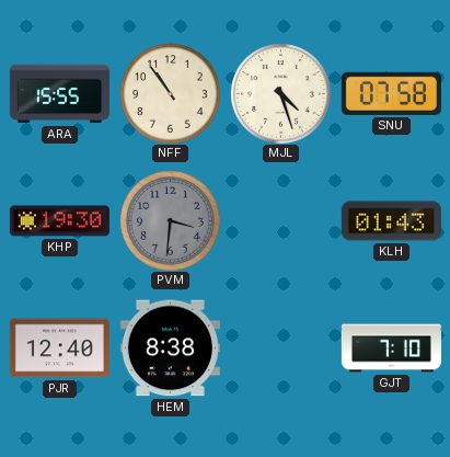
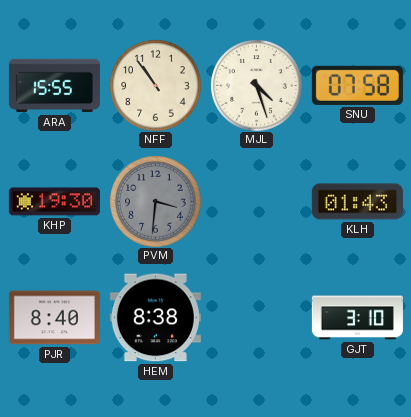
PJR: 12:40 -> 8:40 (54, 318)
GJT: 7:10 -> 3:10 (357, 318)
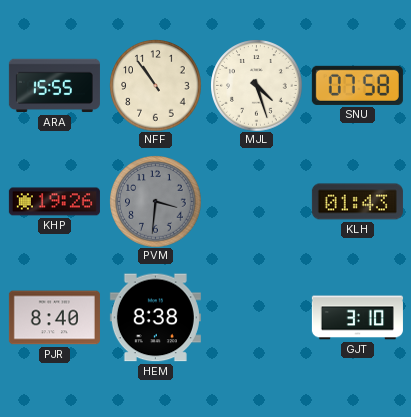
KHP: 19:30 -> 19:26 (54, 202)
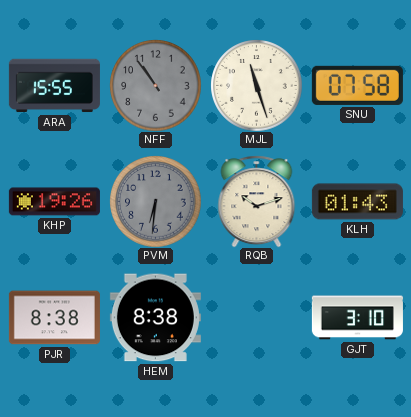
NFF dial: cream -> grey (155, 85)
MJL: 4:27 -> 11:27 (256, 85)
PVM: 3:31 -> 6:31 (155, 201)
RQB: none -> 10:12 (257, 201)
PJR: 8:40 -> 8:38 (54, 318)
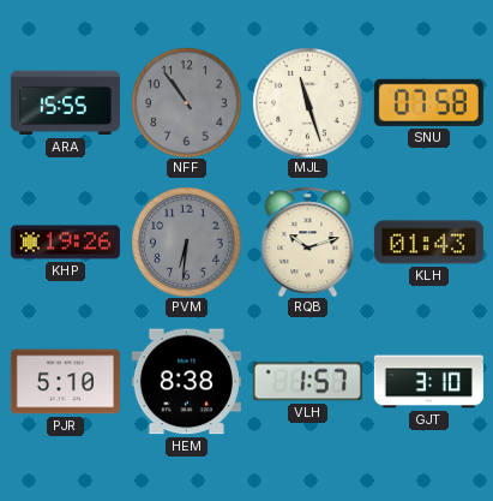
PJR: 8:38 -> 5:10 (65, 382)
VLH: none -> 1:57 (307, 382)
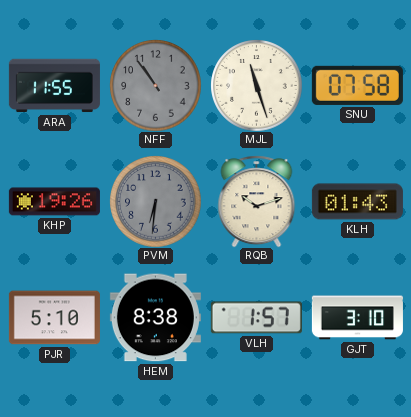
ARA: 15:55 -> 11:55 (54, 86)
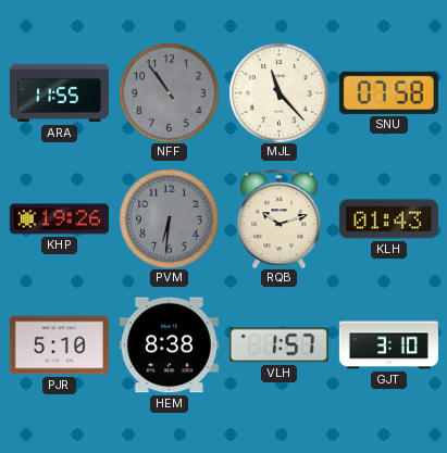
MJL: 11:27 -> 11:23 (278, 92)
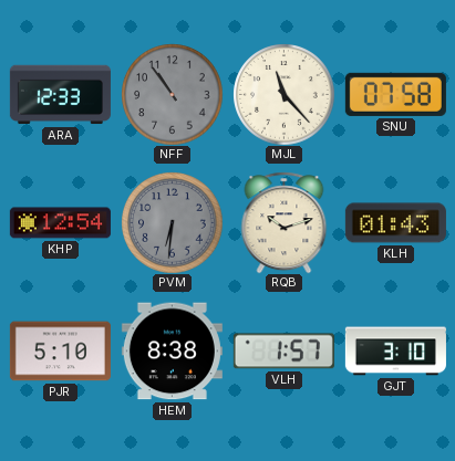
ARA: 11:55 -> 12:33 (60, 95)
KHP: 19:26 -> 12:54 (60, 223)
